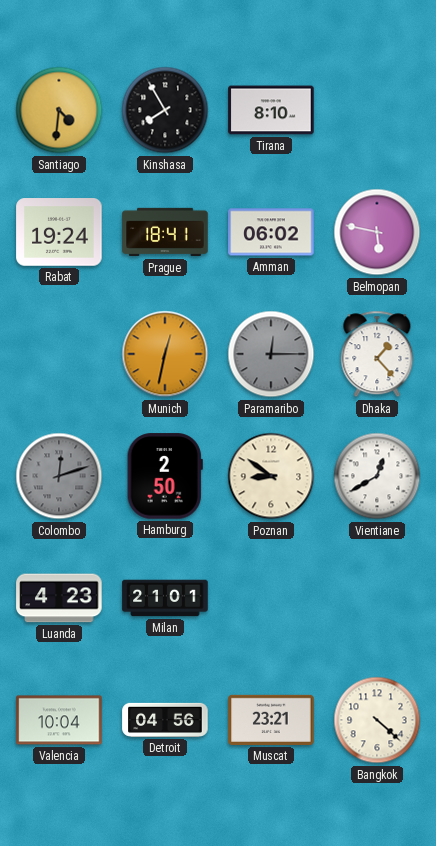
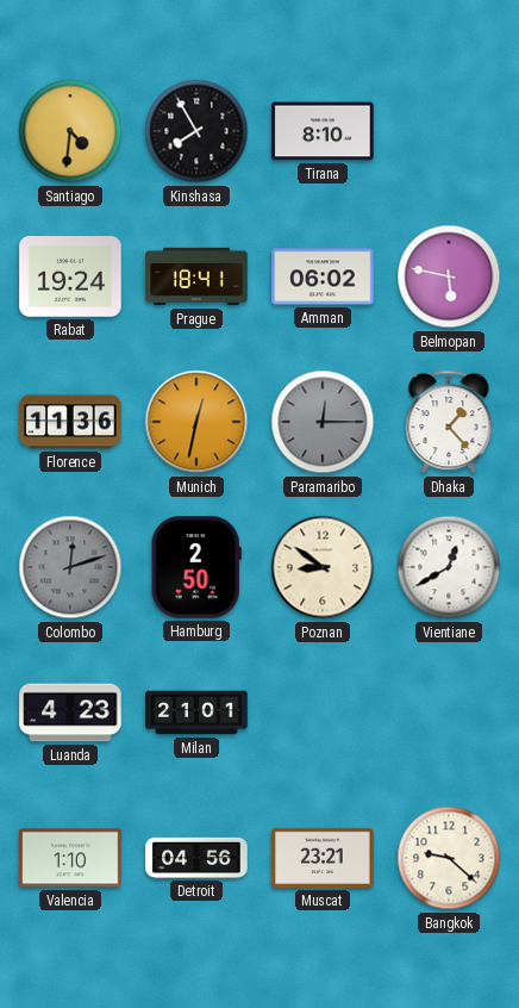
Florence: none -> 11:36 (70, 422)
Valencia: 10:04 -> 1:10 (70, 858)
Bangkok: 4:22 -> 9:22 (449, 858)
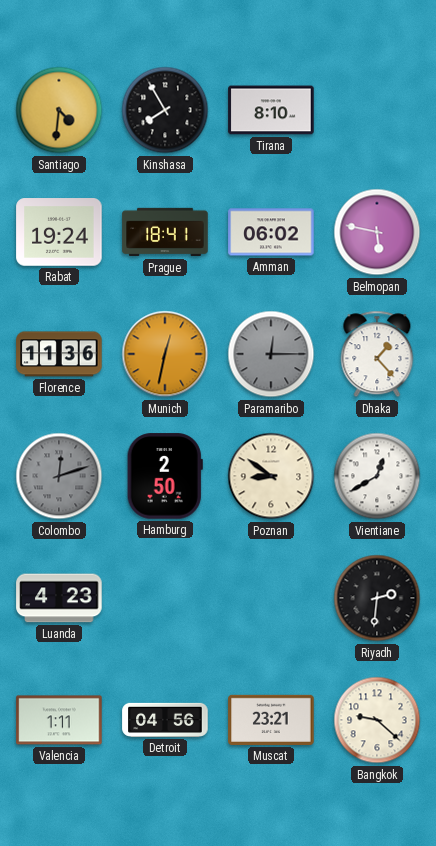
Milan: 21:01 -> none (196, 713)
Riyadh: none -> 2:31 (377, 598)
Valencia: 1:10 -> 1:11 (59, 720)
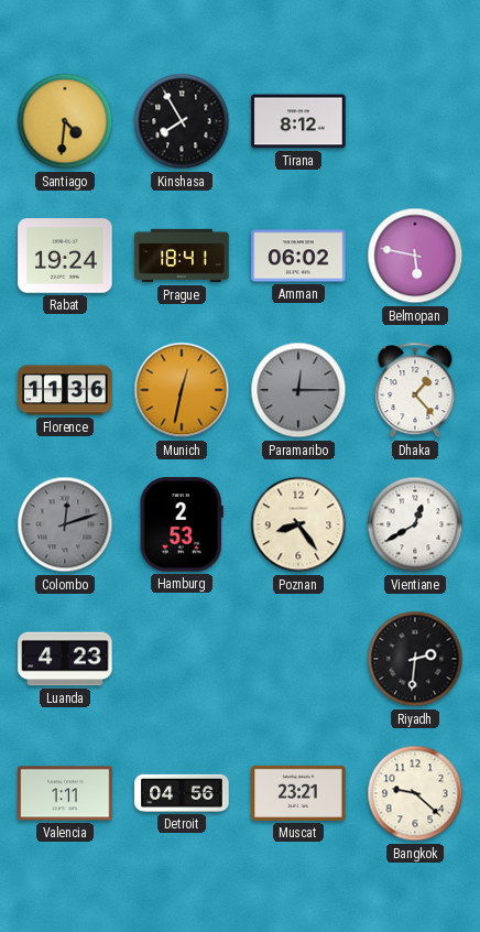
Tirana: 8:10 -> 8:12 (298, 121)
Hamburg: 2:50 -> 2:53 (182, 524)
Poznan: 8:51 -> 8:24 (298, 524)
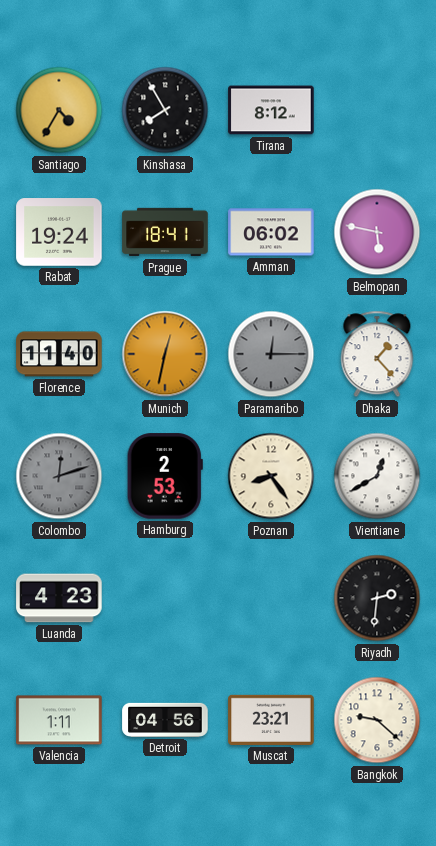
Santiago: 4:31 -> 4:35 (59, 110)
Florence: 11:36 -> 11:40 (59, 354)
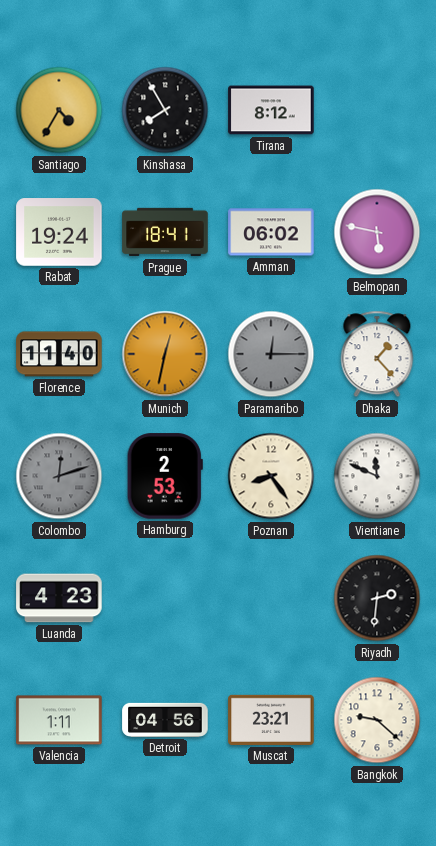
Vientiane: 12:40 -> 11:49 (377, 476)
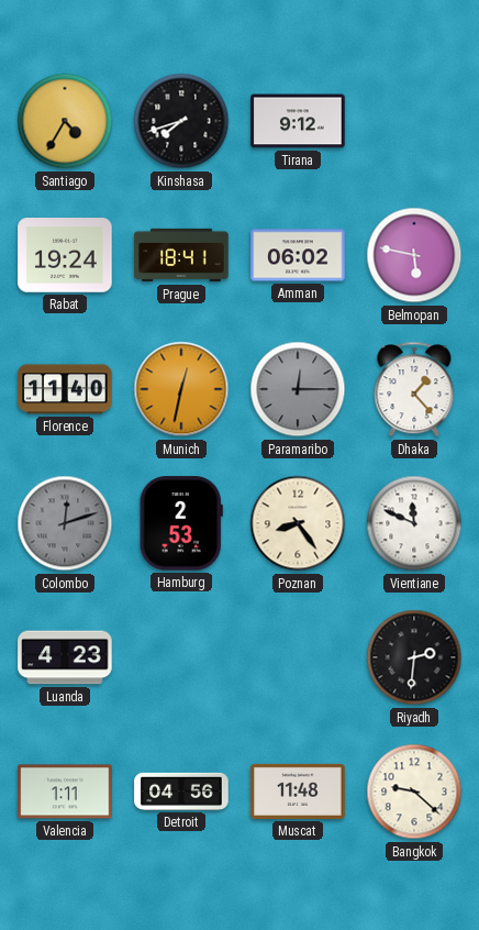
Kinshasa: 7:55 -> 7:42 (181, 121)
Tirana: 8:12 -> 9:12 (298, 121)
Muscat: 23:21 -> 11:48 (298, 791)
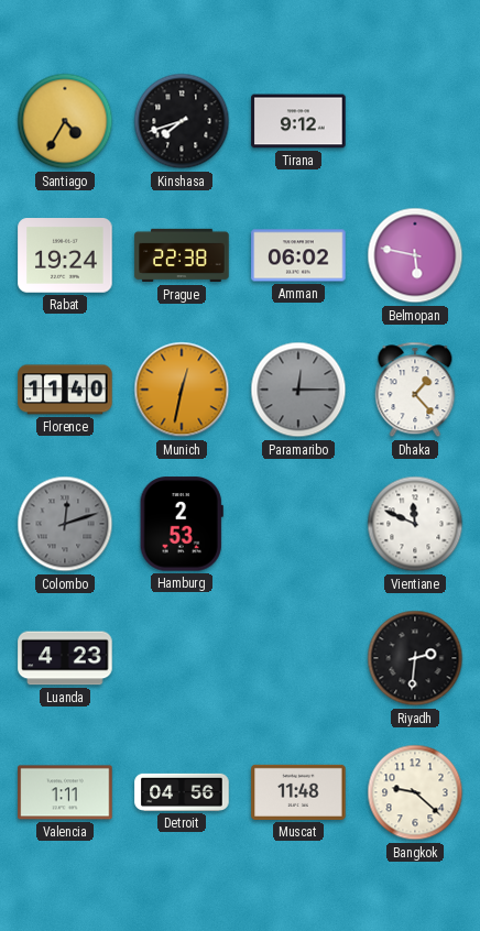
Prague: 18:41 -> 22:38 (182, 255)
Poznan: 8:24 -> none (298, 523)
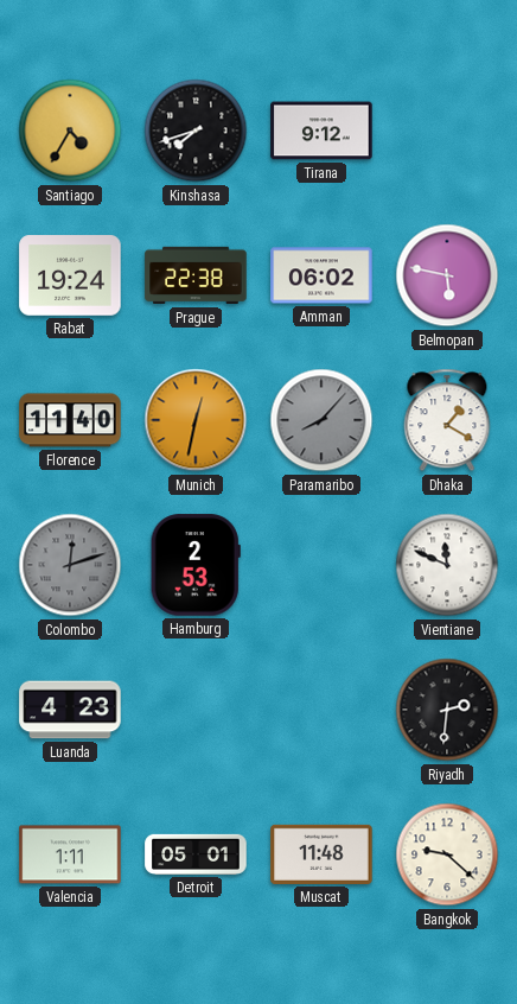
Paramaribo: 12:15 -> 8:07 (321, 420)
Dhaka: 1:23 -> 1:20 (447, 420)
Detroit: 04:56 -> 05:01 (196, 854)
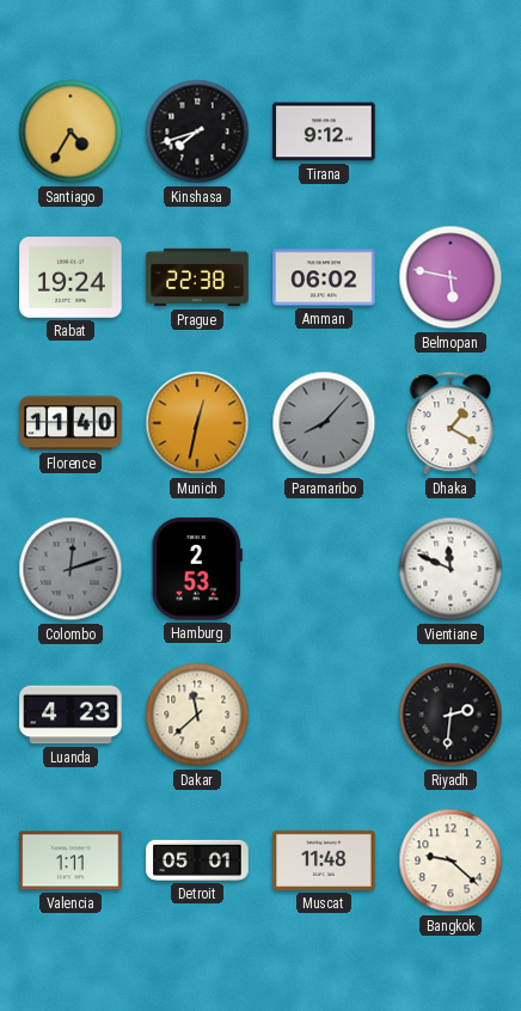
Dakar: none -> 11:38 (197, 715)
